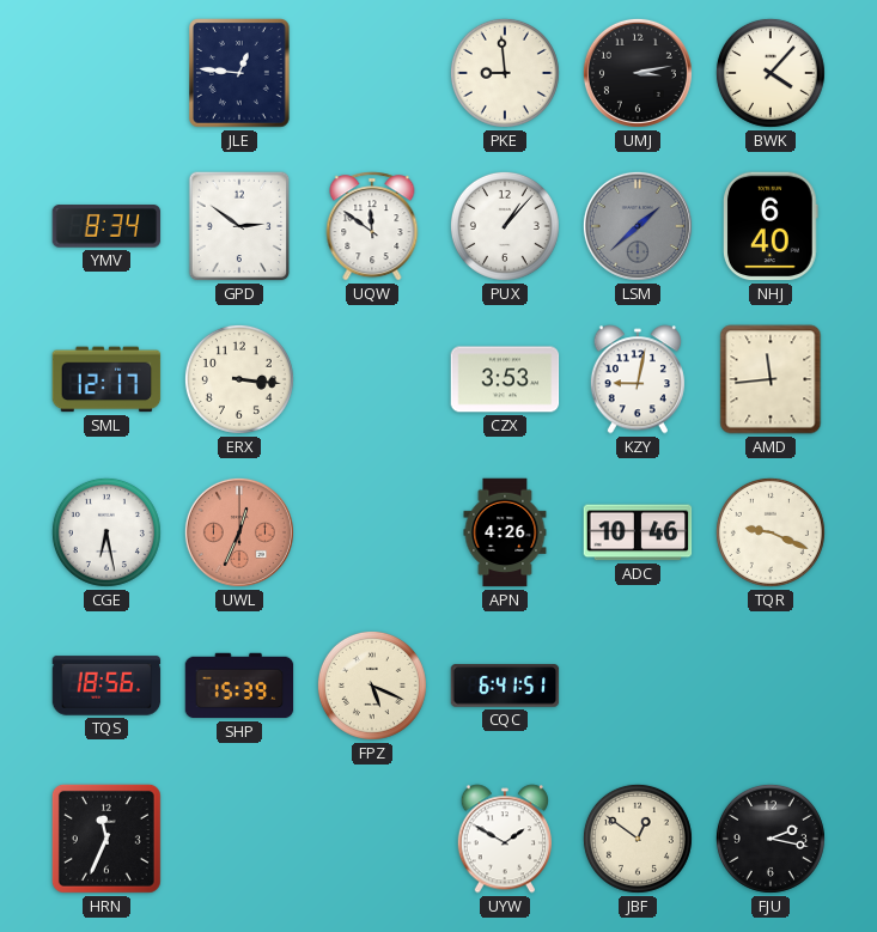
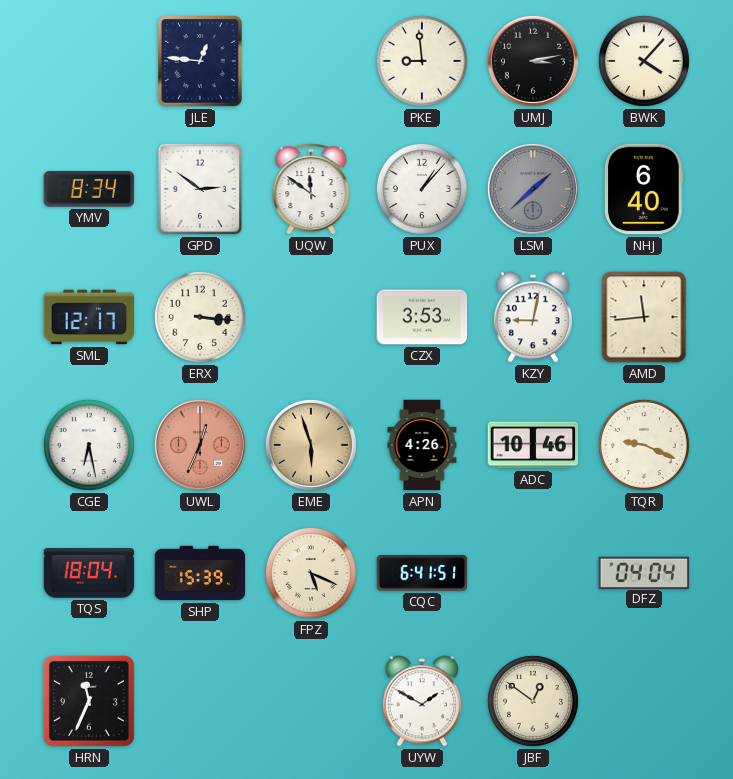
EME: none -> 5:57 (311, 445)
TQS: 18:56 -> 18:04 (89, 573)
DFZ: none -> 04:04 (644, 572)
FJU: 2:17 -> none (771, 839)
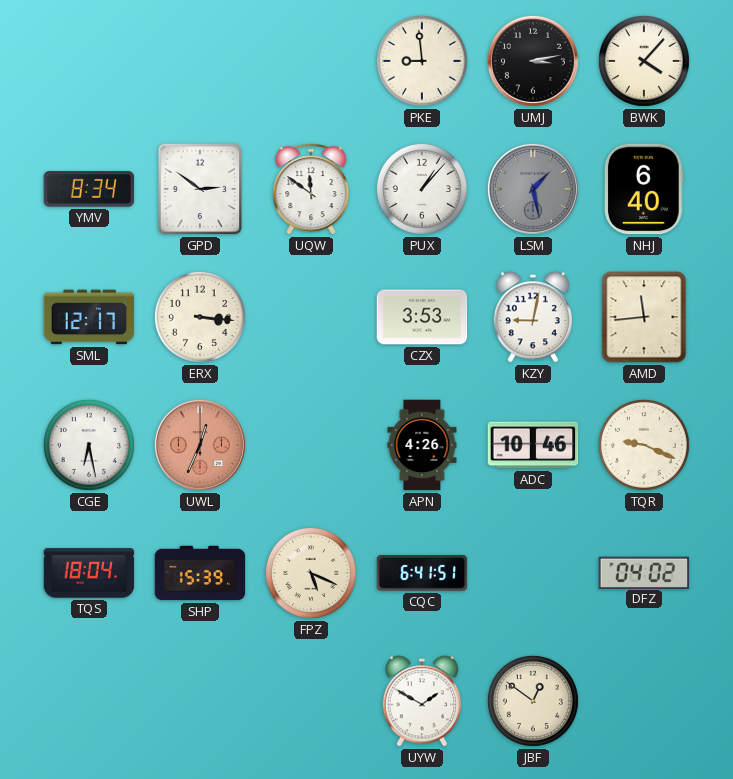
JLE: 12:46 -> none (201, 62)
LSM: 1:38 -> 1:28 (533, 189)
EME: 5:57 -> none (311, 445)
DFZ: 04:04 -> 04:02 (644, 572)
HRN: 11:34 -> none (89, 701)
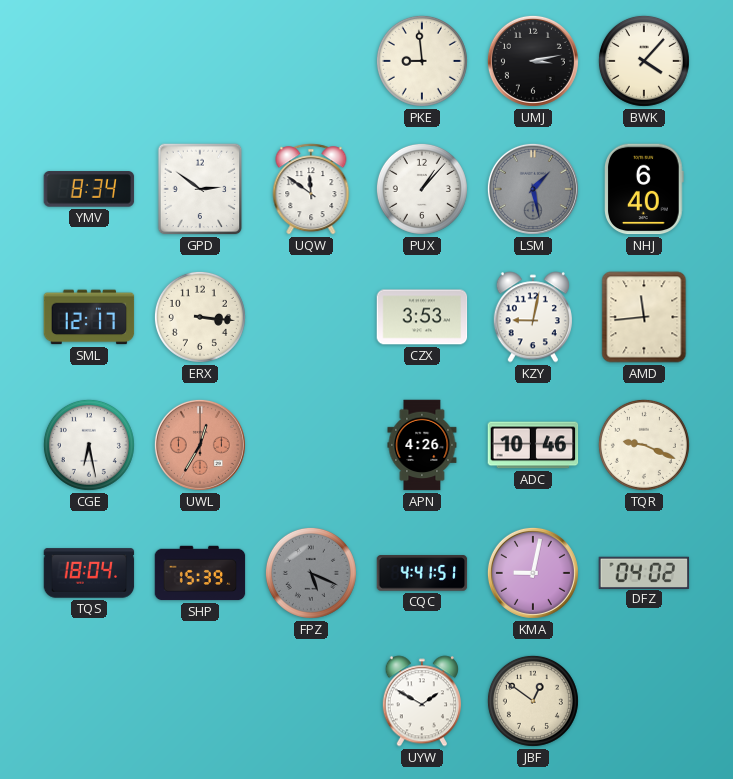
UWL: 12:34 -> 12:35 (200, 445)
FPZ dial: cream -> grey (311, 573)
CQC: 6:41 -> 4:41 (422, 573)
KMA: none -> 9:02 (533, 573)
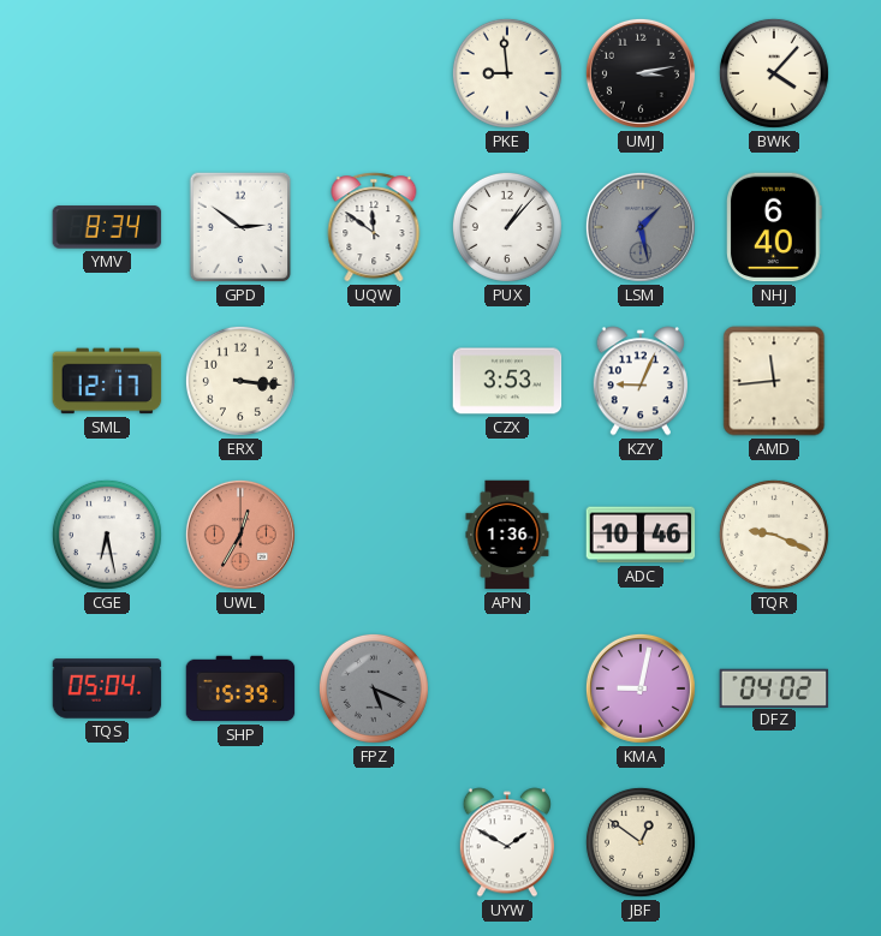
KZY: 9:02 -> 9:04 (641, 381)
APN: 4:26 -> 1:36 (507, 535)
TQS: 18:04 -> 05:04 (107, 688)
CQC: 4:41 -> none (422, 573)
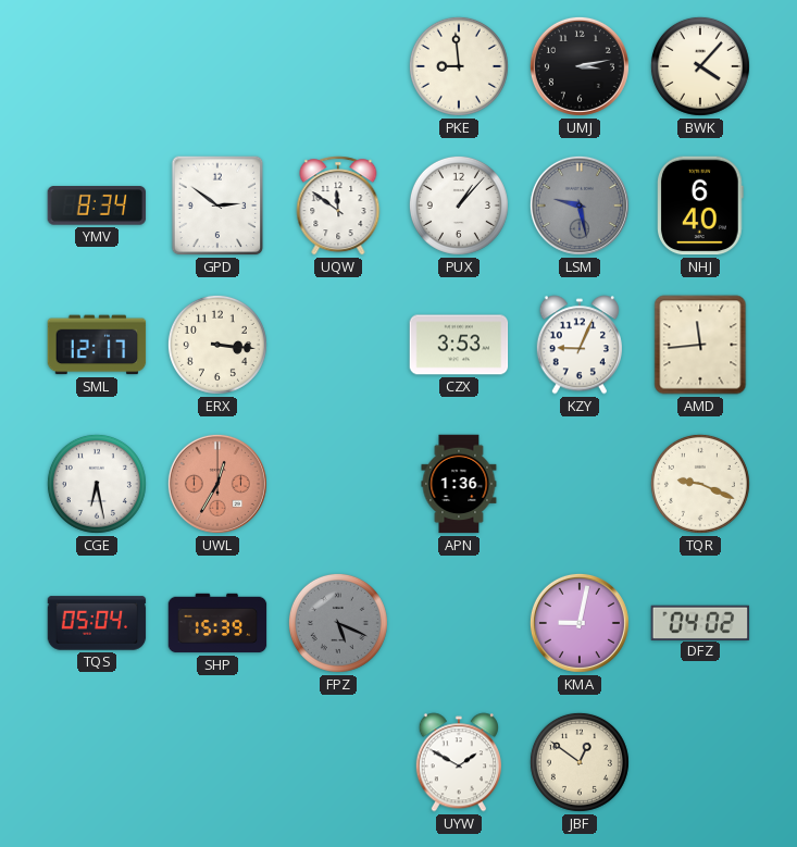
LSM: 1:28 -> 9:28 (580, 205)
ADC: 10:46 -> none (641, 535)
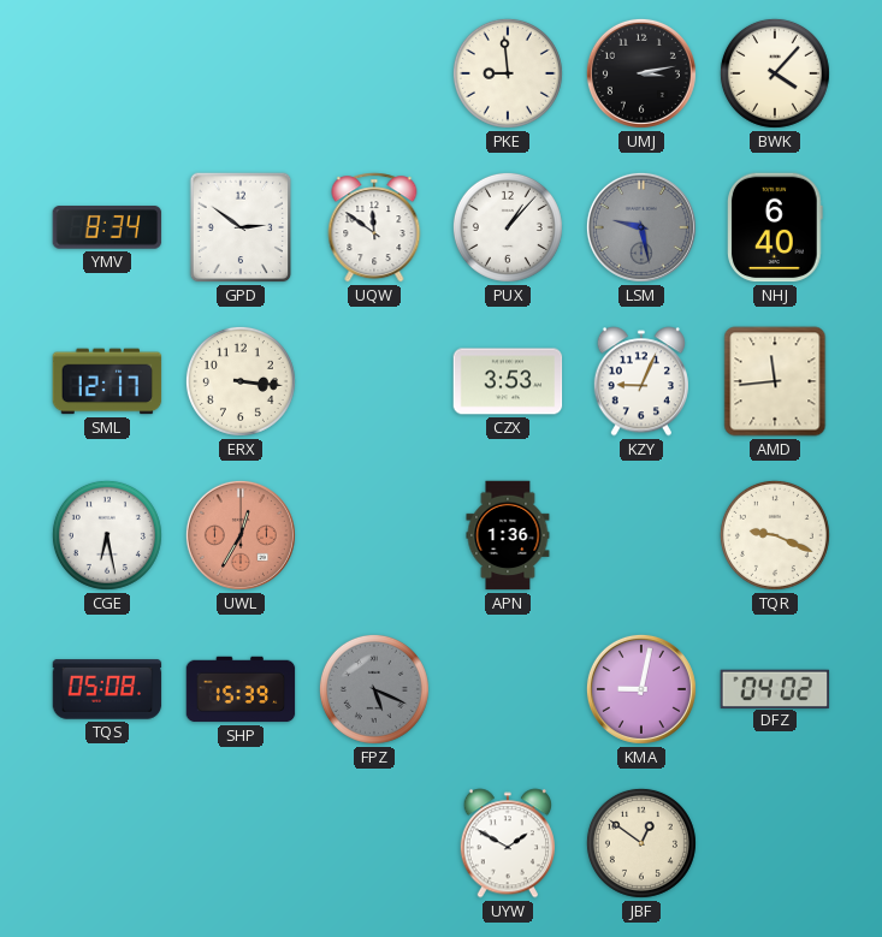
TQS: 05:04 -> 05:08 (107, 689)
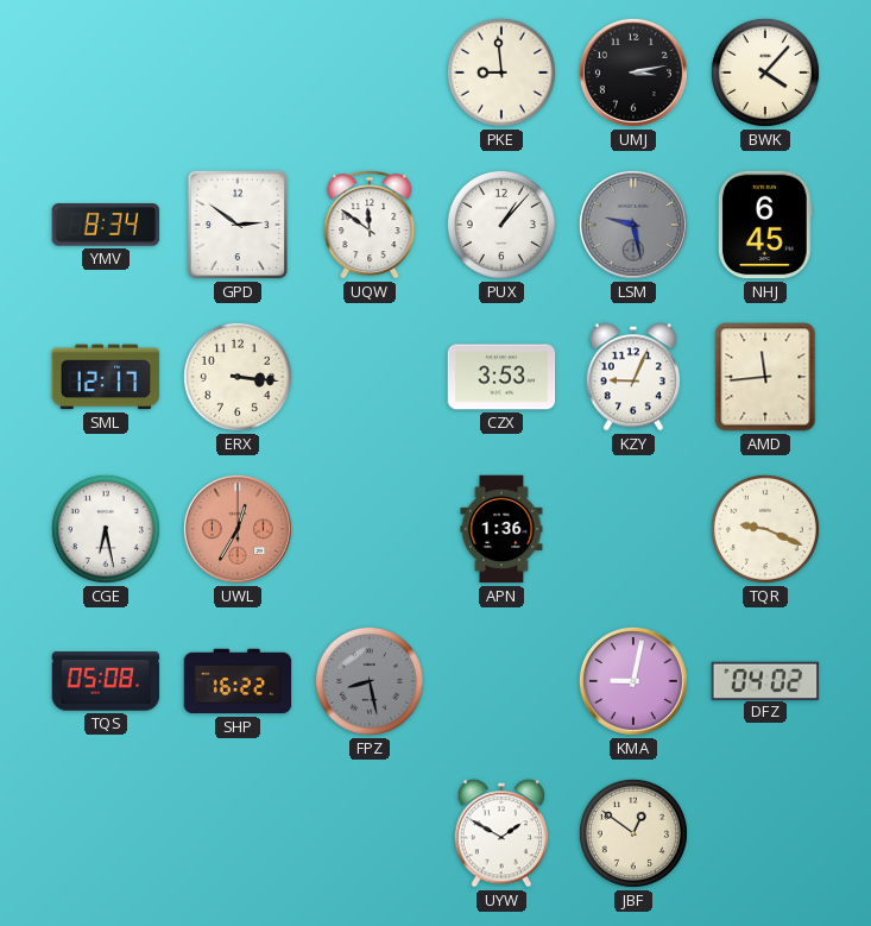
NHJ: 6:40 -> 6:45 (766, 225)
SHP: 15:39 -> 16:22 (238, 681)
FPZ: 5:19 -> 8:28 (370, 681)
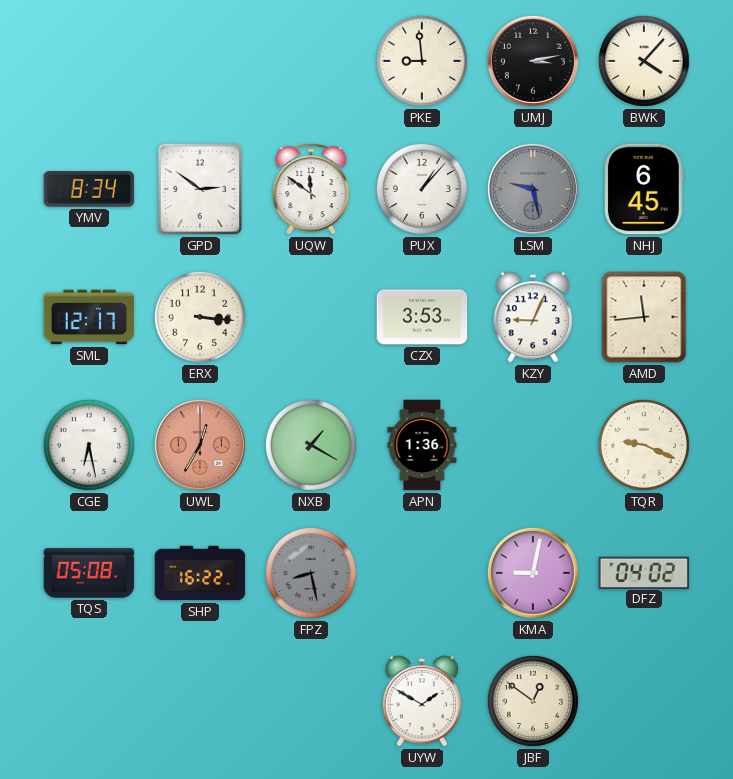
NXB: none -> 1:20 (311, 445)
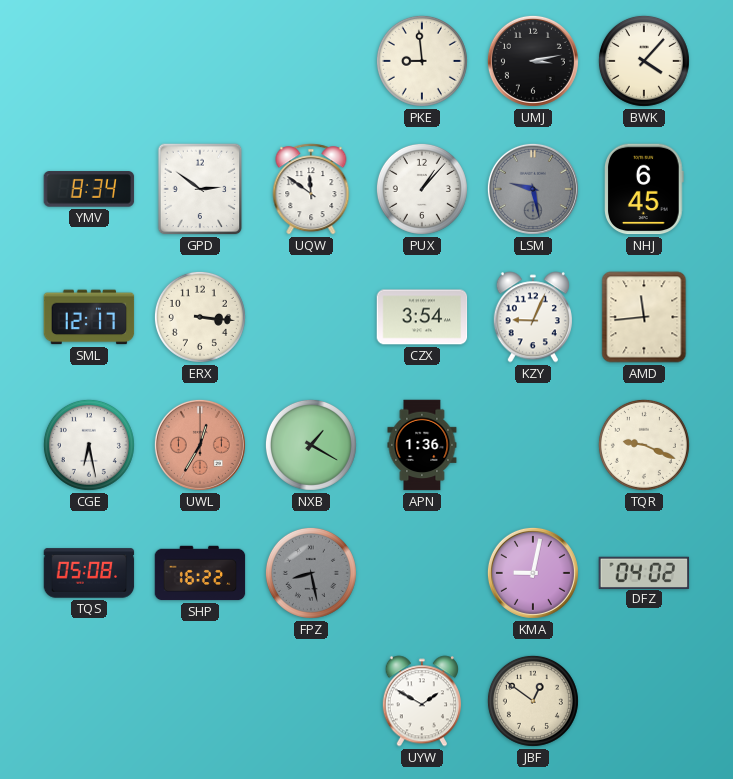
CZX: 3:53 -> 3:54 (422, 317)
